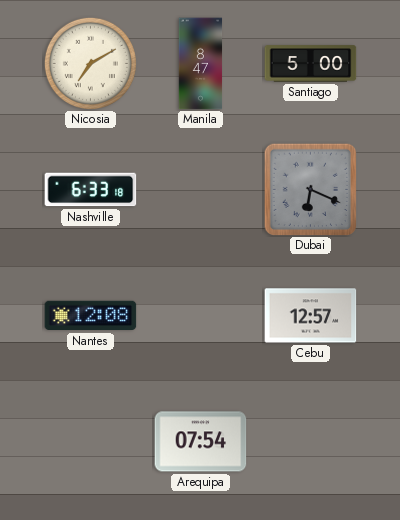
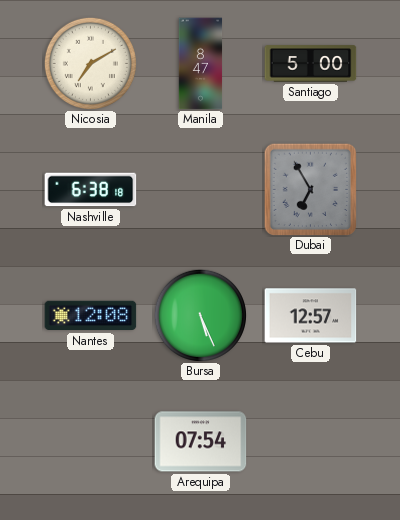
Nashville: 6:33 -> 6:38 (91, 190)
Dubai: 6:19 -> 6:55 (310, 189)
Bursa: none -> 5:26 (200, 315)
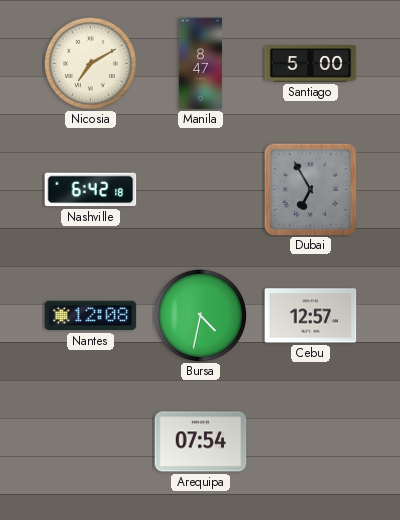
Nashville: 6:38 -> 6:42 (91, 190)
Bursa: 5:26 -> 4:32 (200, 315)
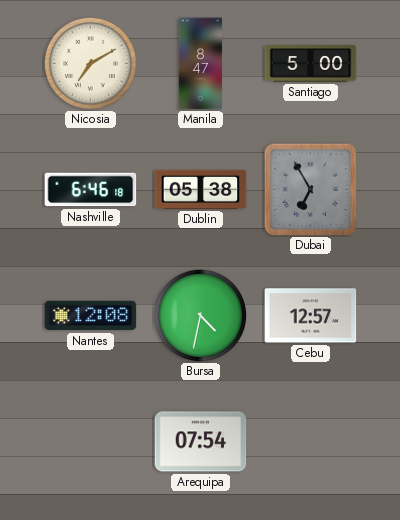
Nashville: 6:42 -> 6:46 (91, 190)
Dublin: none -> 05:38 (201, 189)
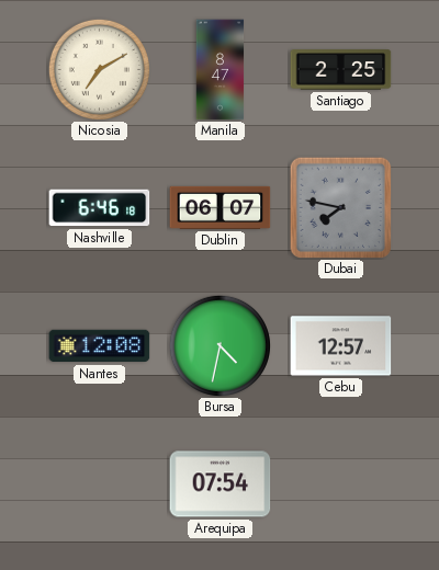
Santiago: 5:00 -> 2:25 (341, 70)
Dublin: 05:38 -> 06:07 (221, 207)
Dubai: 6:55 -> 7:47 (340, 207)
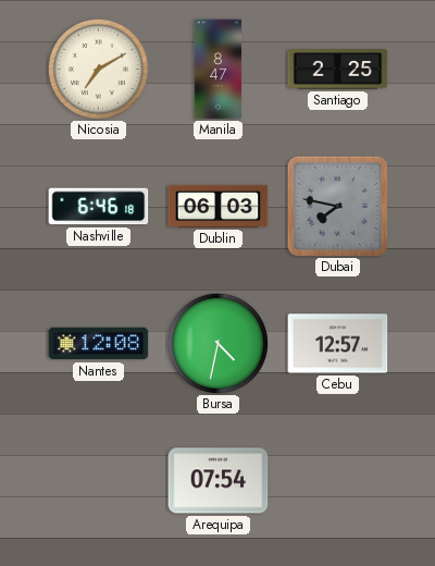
Dublin: 06:07 -> 06:03 (219, 206)
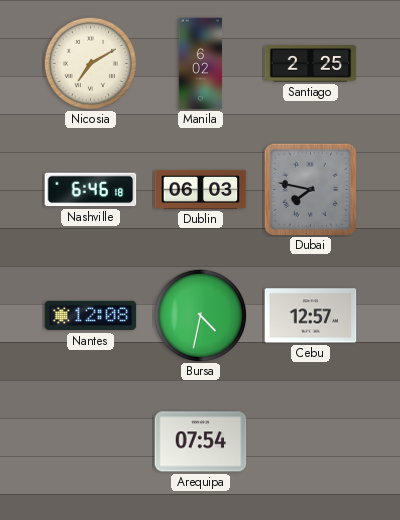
Manila: 8:47 -> 6:02 (201, 64)
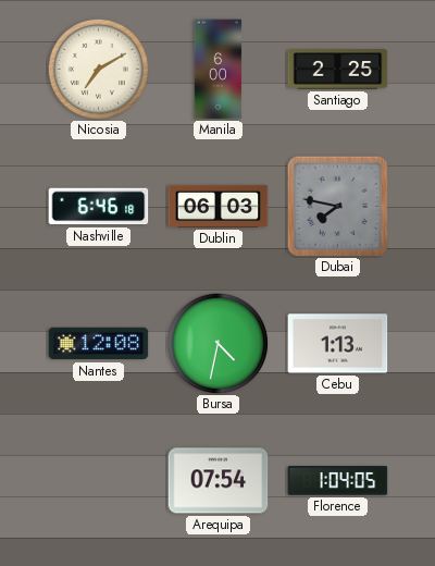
Manila: 6:02 -> 6:00 (219, 70)
Cebu: 12:57 -> 1:13 (338, 344)
Florence: none -> 1:04 (338, 481)
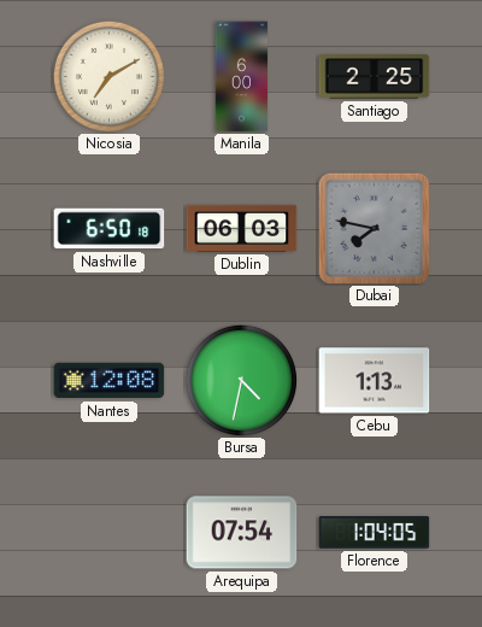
Nashville: 6:46 -> 6:50 (110, 229)
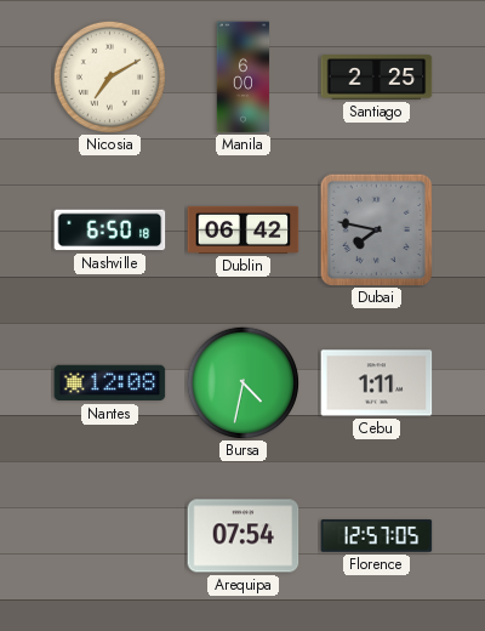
Dublin: 06:03 -> 06:42 (244, 229)
Cebu: 1:13 -> 1:11 (377, 383)
Florence: 1:04 -> 12:57 (377, 536)
